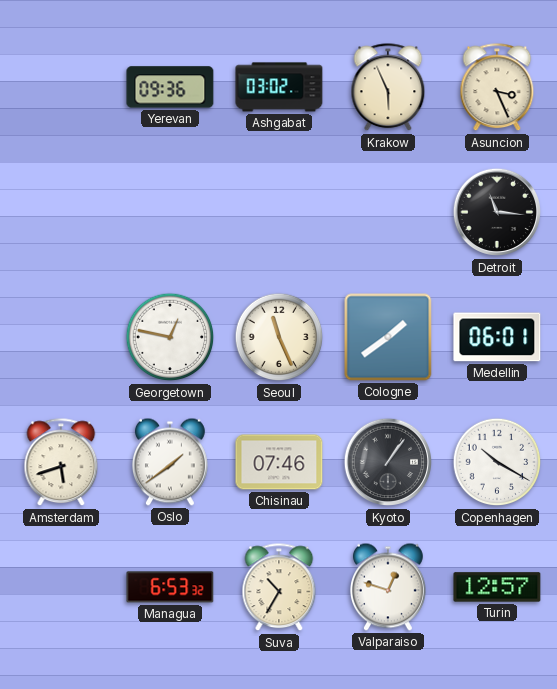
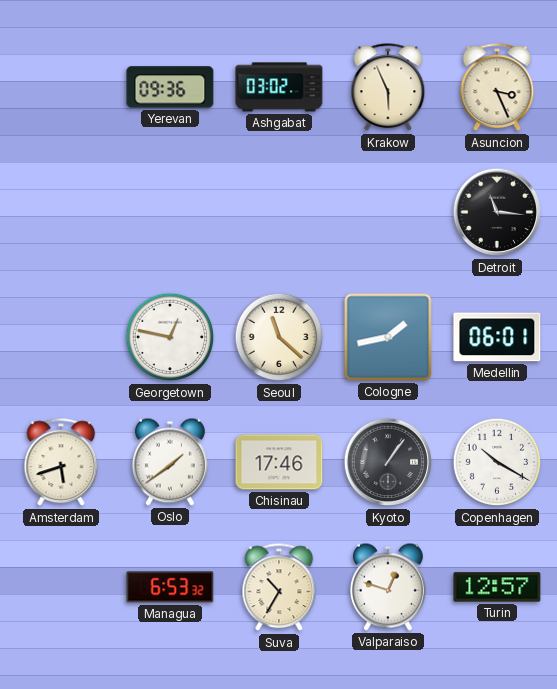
Seoul: 11:26 -> 11:22 (279, 337)
Cologne: 1:39 -> 1:43 (388, 337)
Chisinau: 07:46 -> 17:46 (279, 462)
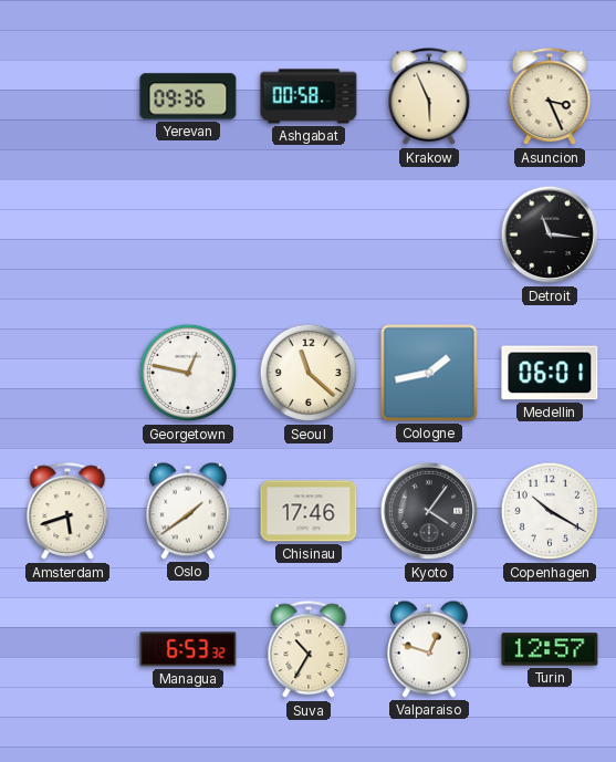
Ashgabat: 03:02 -> 00:58 (309, 96)
Kyoto: 1:06 -> 4:06 (429, 511)
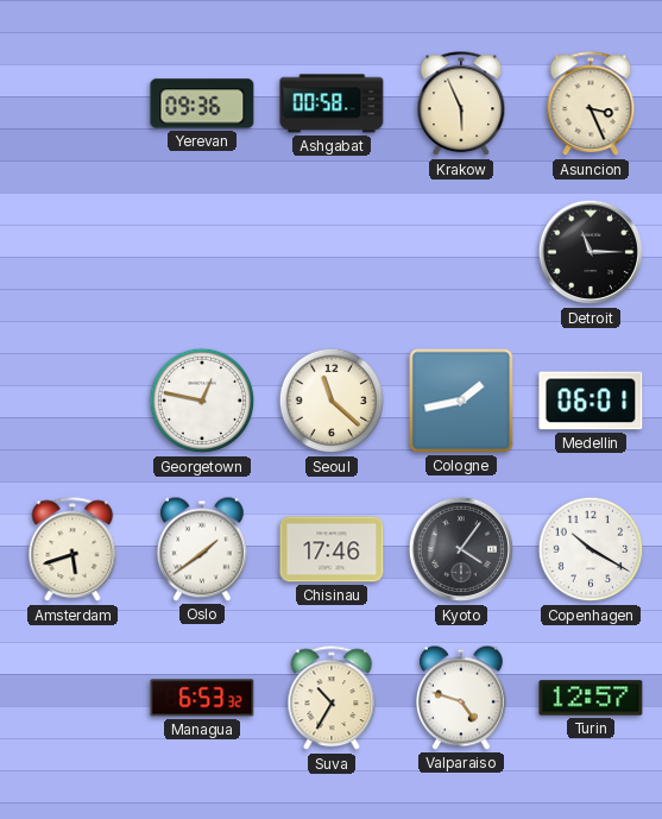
Detroit: 11:16 -> 11:15 (591, 252)
Valparaiso: 12:48 -> 4:48 (461, 698)
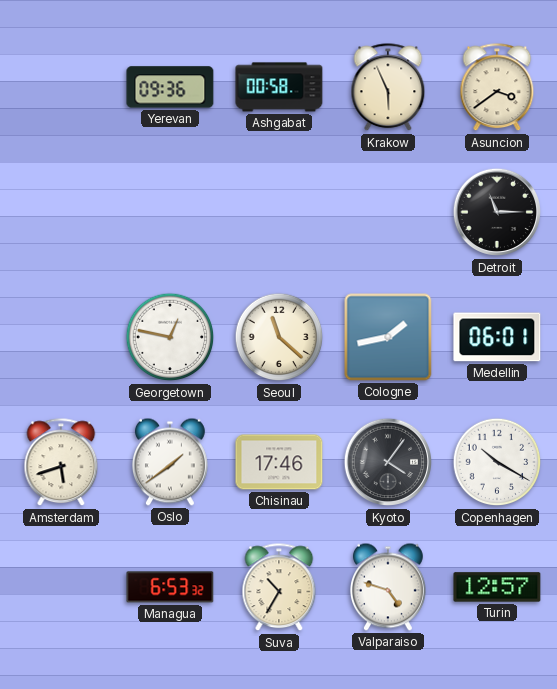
Asuncion: 3:26 -> 3:39 (497, 88)
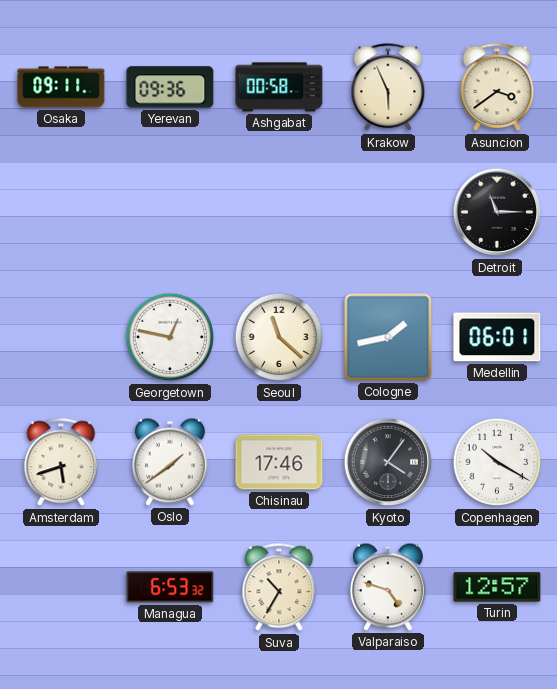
Osaka: none -> 09:11 (61, 87)
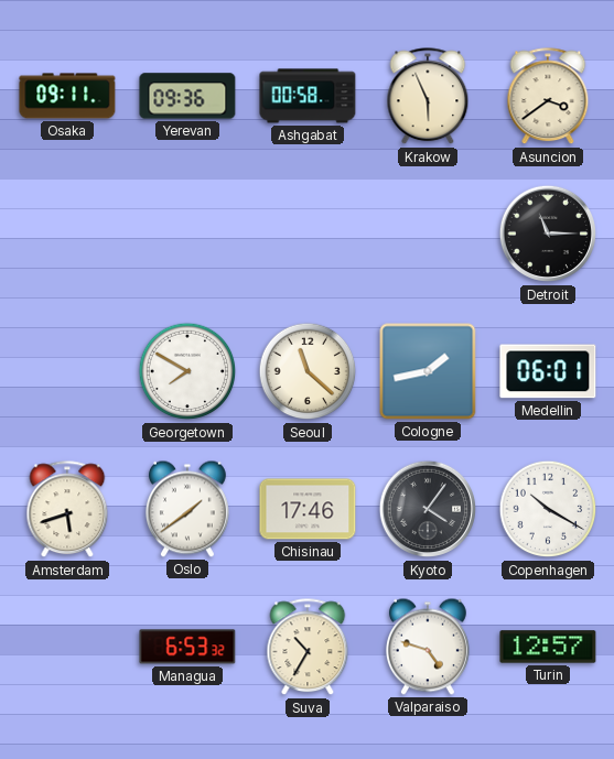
Georgetown: 12:47 -> 7:50 (187, 371)
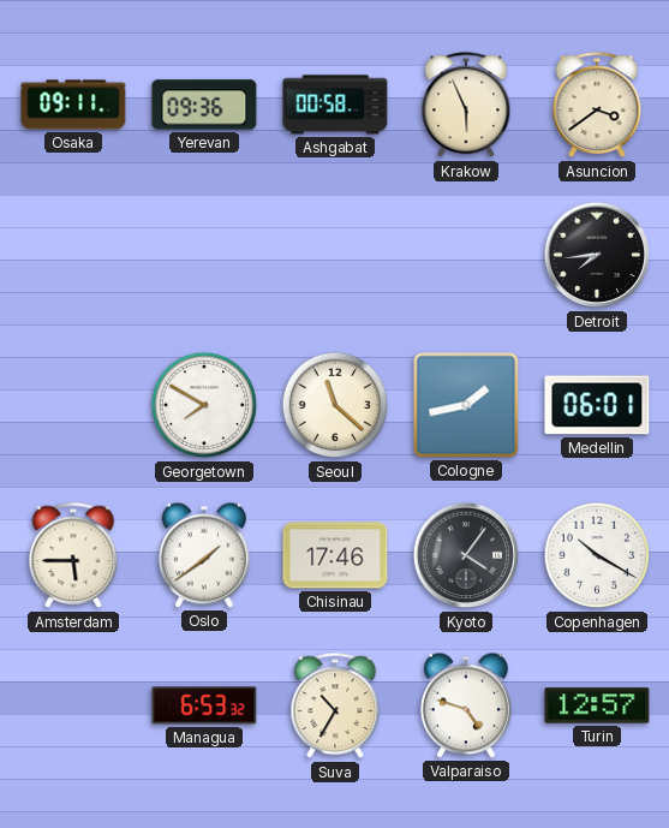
Detroit: 11:15 -> 7:44 (597, 255)
Amsterdam: 5:42 -> 5:45 (73, 556)
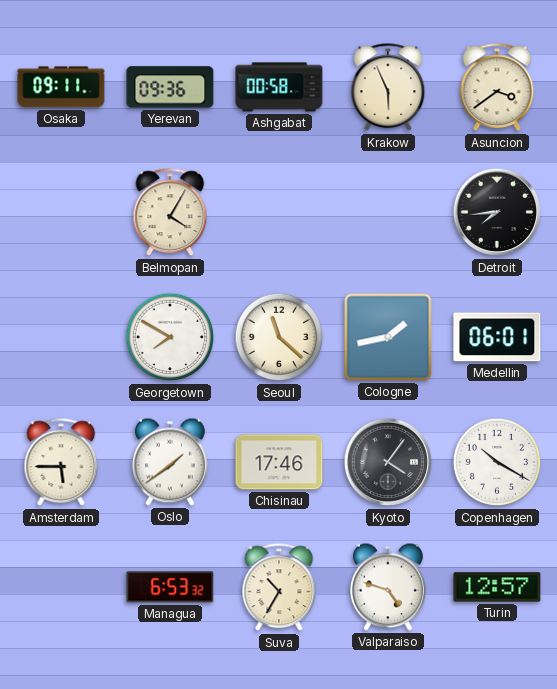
Belmopan: none -> 4:05 (170, 213)
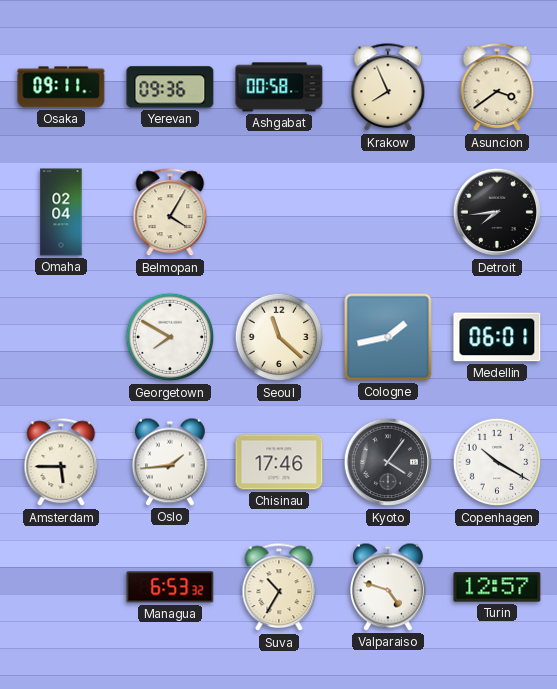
Krakow: 5:56 -> 7:56 (388, 88)
Omaha: none -> 02:04 (61, 212)
Oslo: 1:39 -> 1:44 (170, 462)
